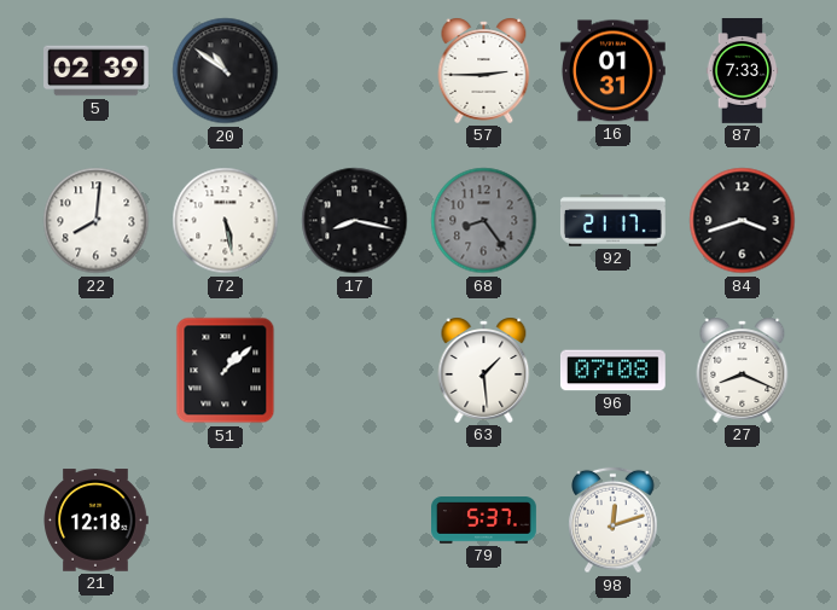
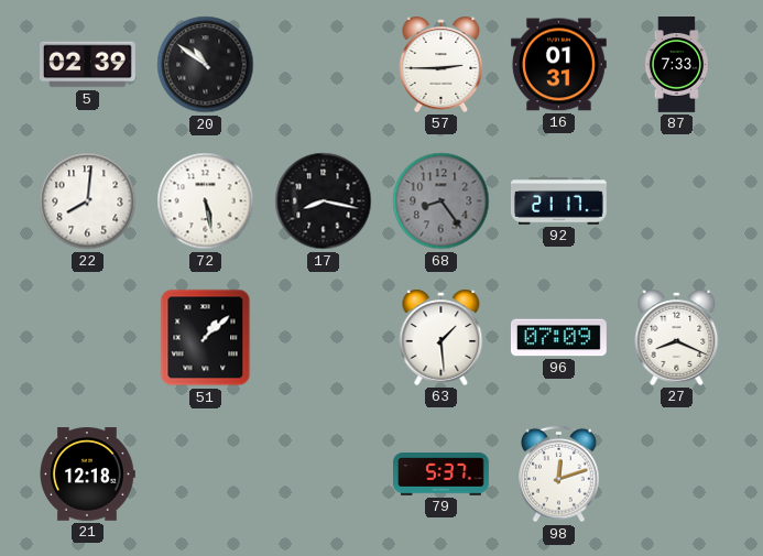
84: 3:42 -> none (743, 221)
96: 07:08 -> 07:09 (559, 338)
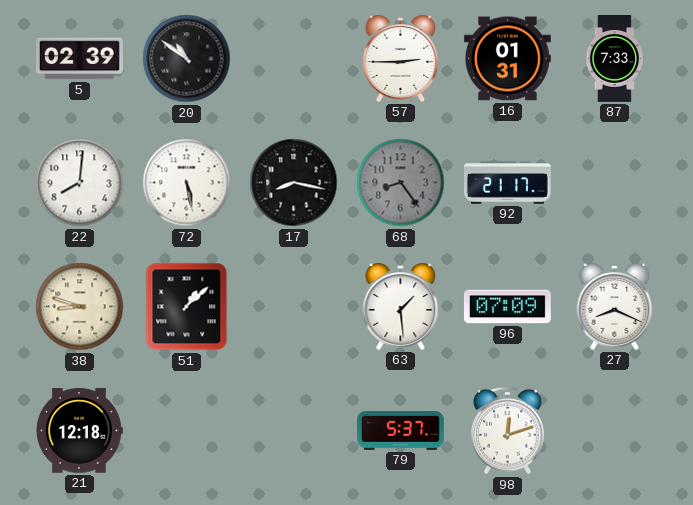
38: none -> 8:48 (80, 307)
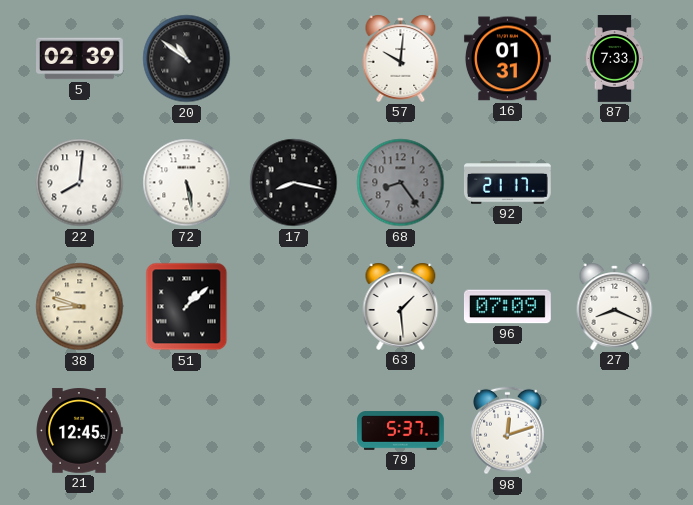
57: 2:45 -> 10:01 (401, 58)
21: 12:18 -> 12:45 (79, 431)
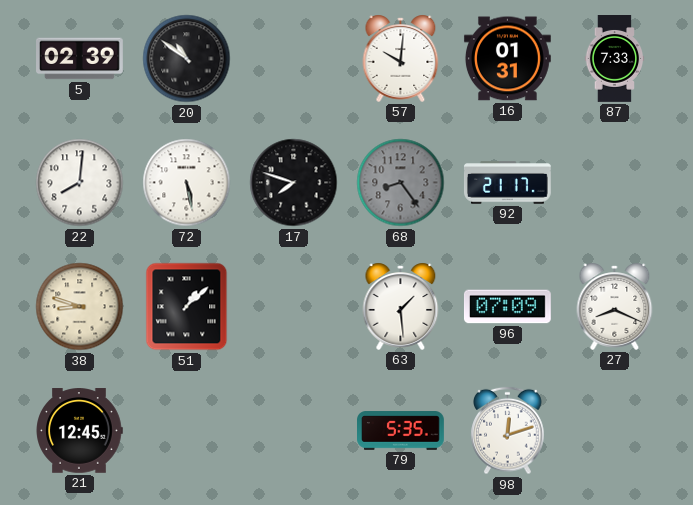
17: 8:17 -> 7:48 (294, 183)
79: 5:37 -> 5:35 (401, 431)
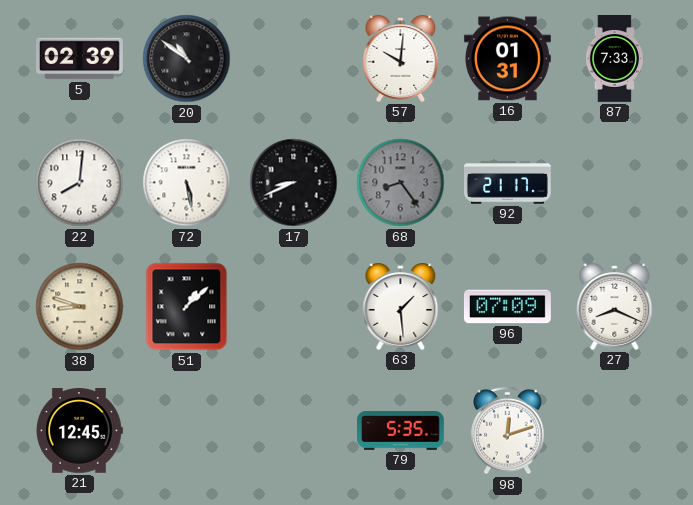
17: 7:48 -> 8:41 (294, 183)
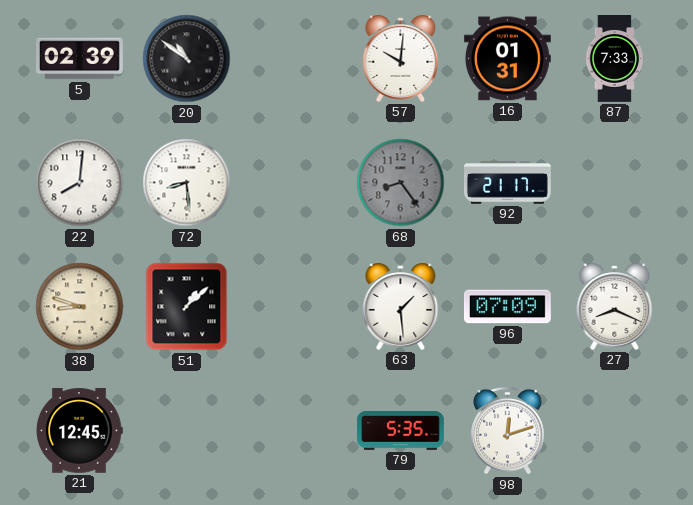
72: 5:28 -> 8:29 (187, 183)
17: 8:41 -> none (294, 183)
